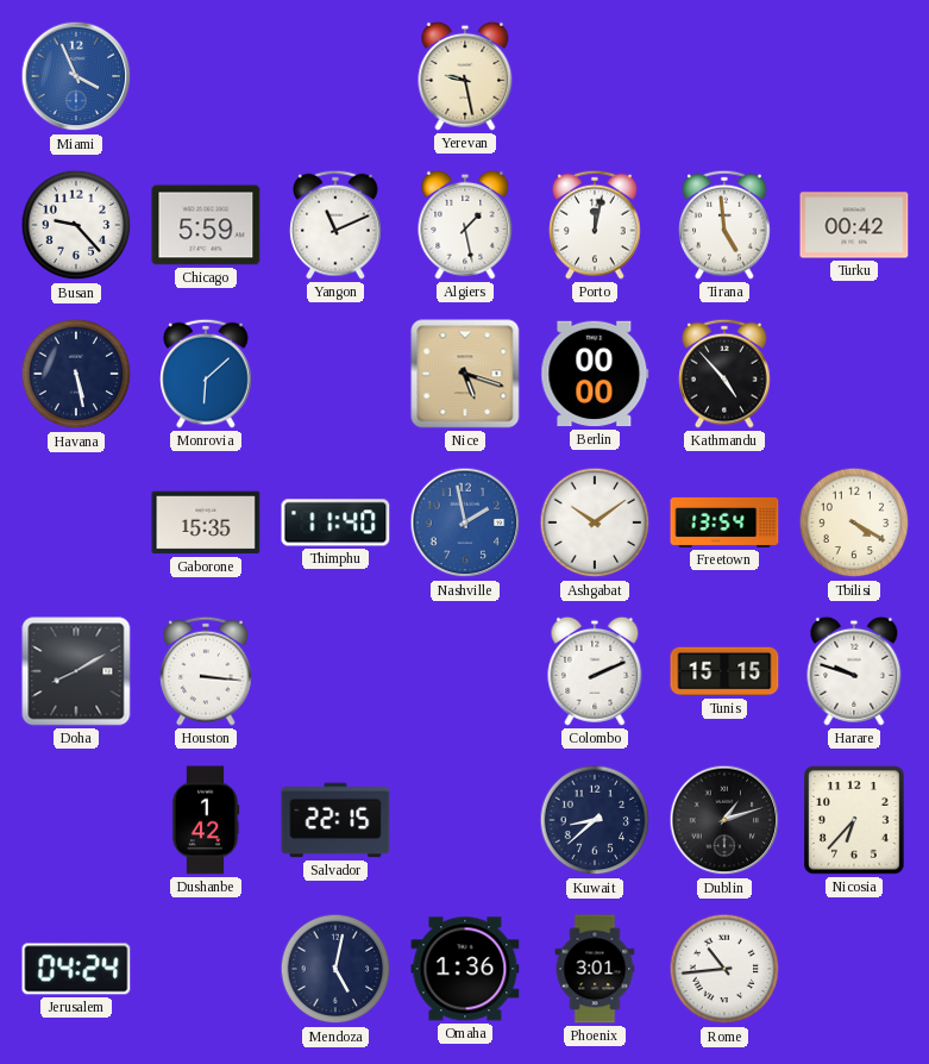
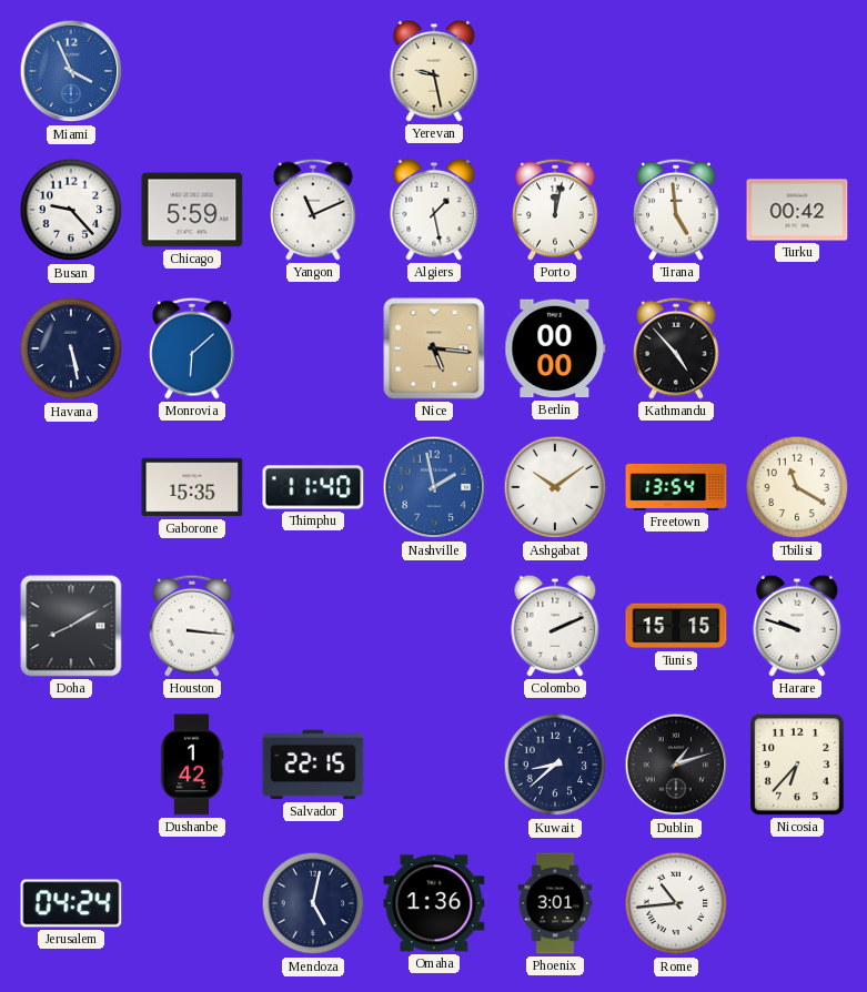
Nice: 5:18 -> 5:16 (434, 348)
Tbilisi: 4:20 -> 11:20 (797, 487)
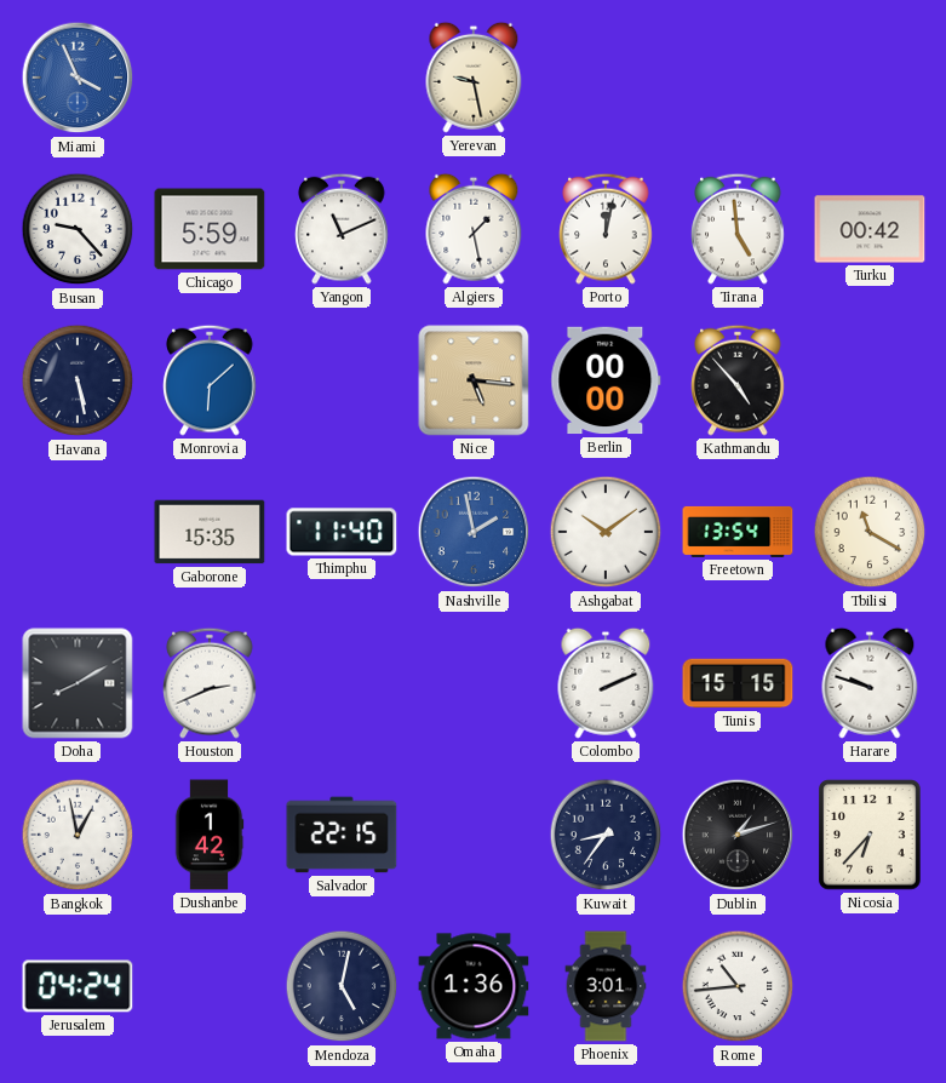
Houston: 3:16 -> 2:41 (210, 683)
Bangkok: none -> 12:58 (78, 835)
Kuwait: 8:38 -> 8:36 (606, 835)
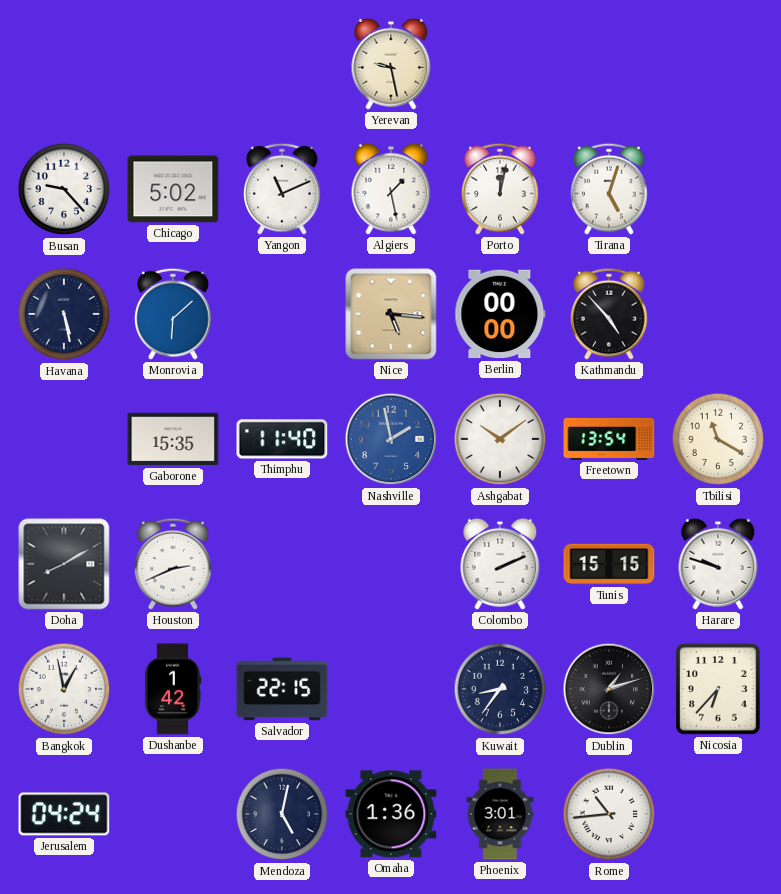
Miami: 3:56 -> none (78, 78)
Chicago: 5:59 -> 5:02 (173, 189)
Tirana: 4:59 -> 5:03 (609, 189)
Turku: 00:42 -> none (870, 229)
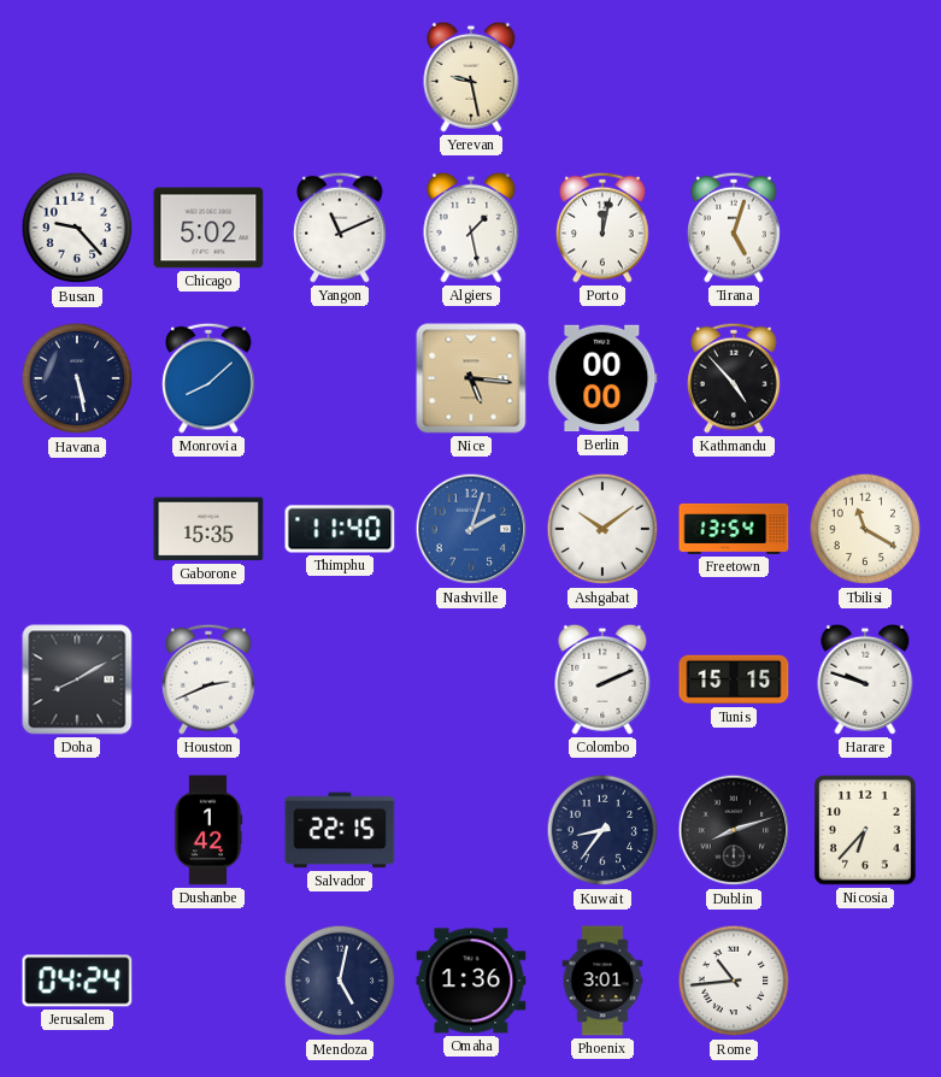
Monrovia: 6:08 -> 8:08 (208, 378)
Nashville: 1:58 -> 2:03 (471, 529)
Bangkok: 12:58 -> none (64, 689)
Dublin: 1:12 -> 8:12 (734, 830)
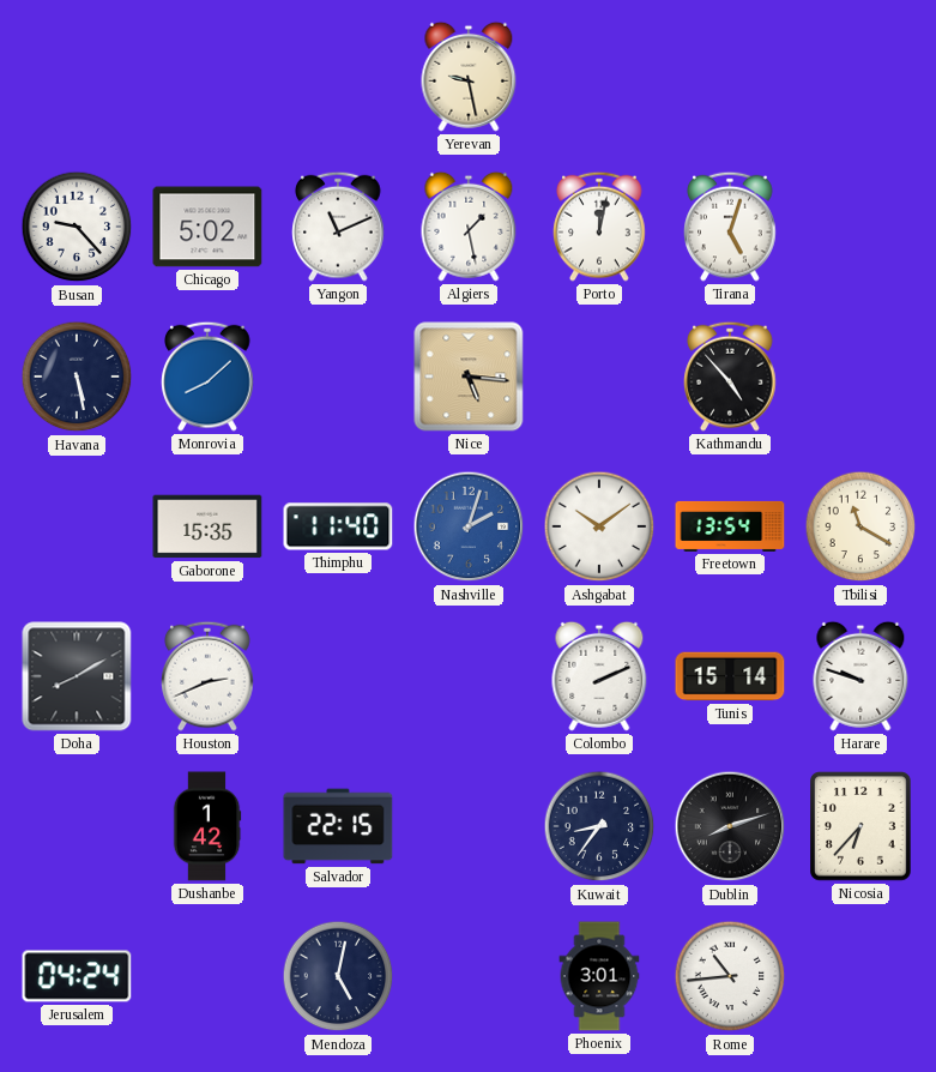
Berlin: 00:00 -> none (602, 378)
Tunis: 15:15 -> 15:14 (730, 676)
Omaha: 1:36 -> none (471, 981)
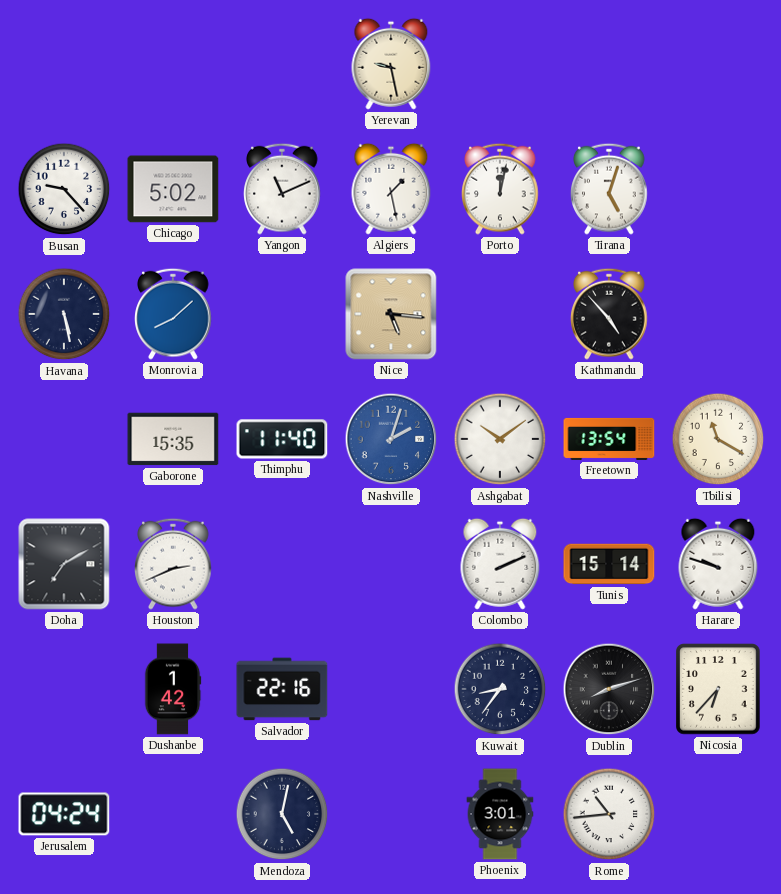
Doha: 8:10 -> 7:10 (64, 564)
Salvador: 22:15 -> 22:16 (282, 689)
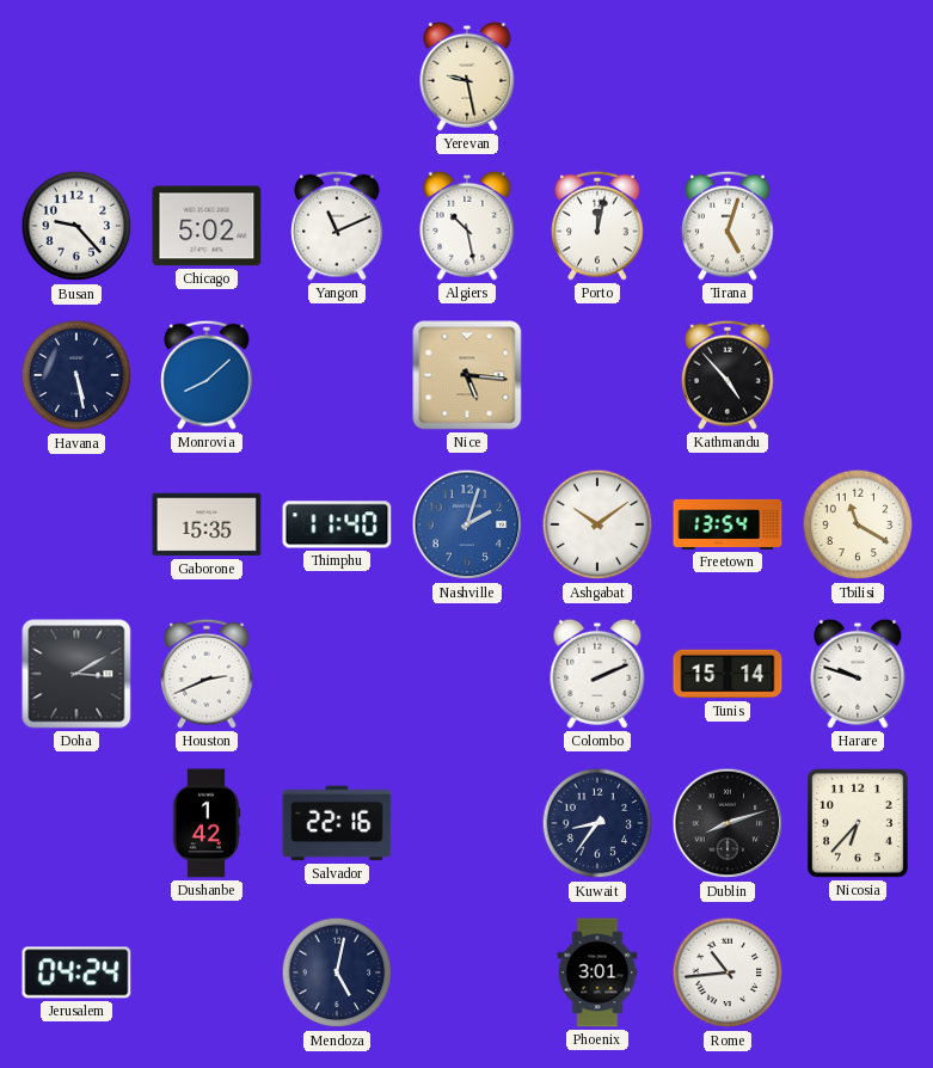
Algiers: 1:28 -> 10:28 (467, 226)
Doha: 7:10 -> 3:10 (76, 674)
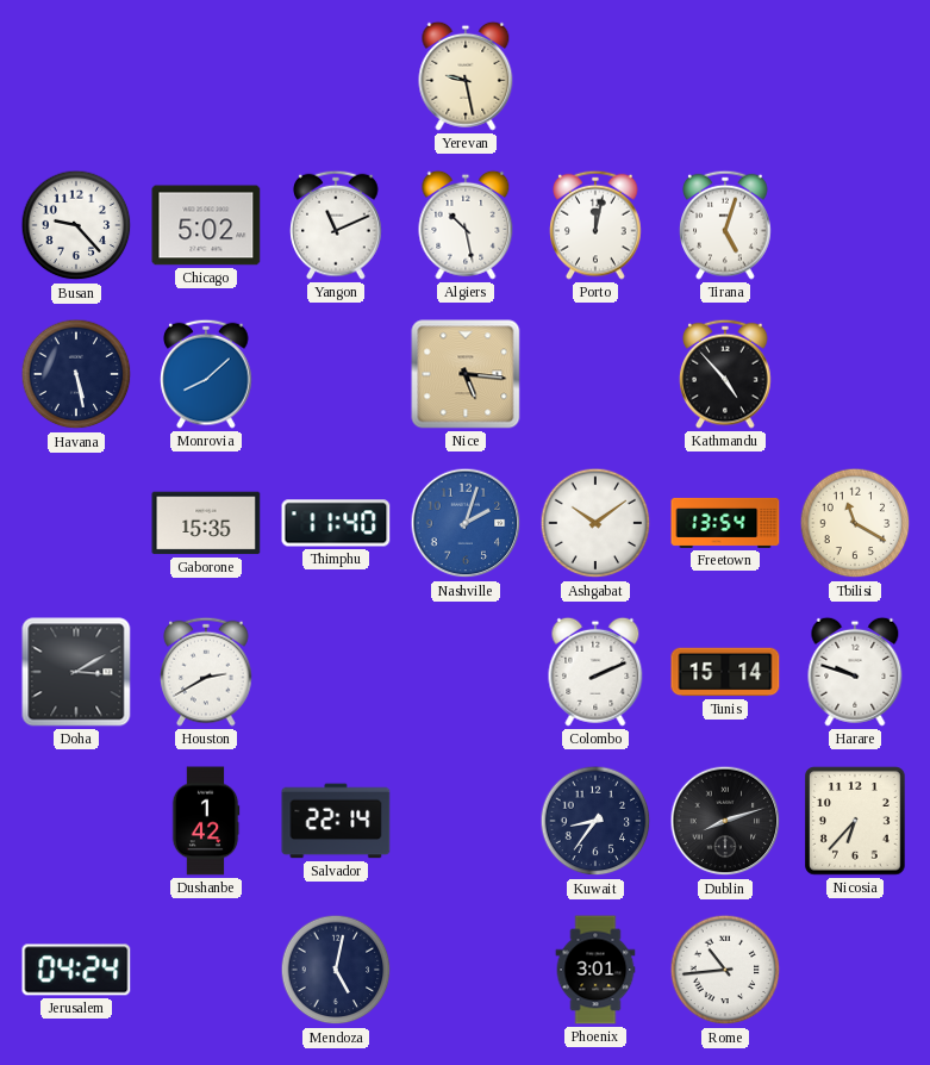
Houston: 2:41 -> 2:40 (206, 672)
Salvador: 22:16 -> 22:14 (336, 821)
